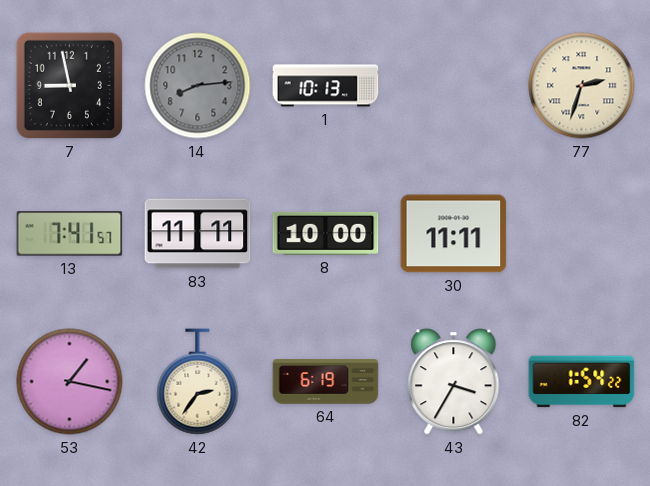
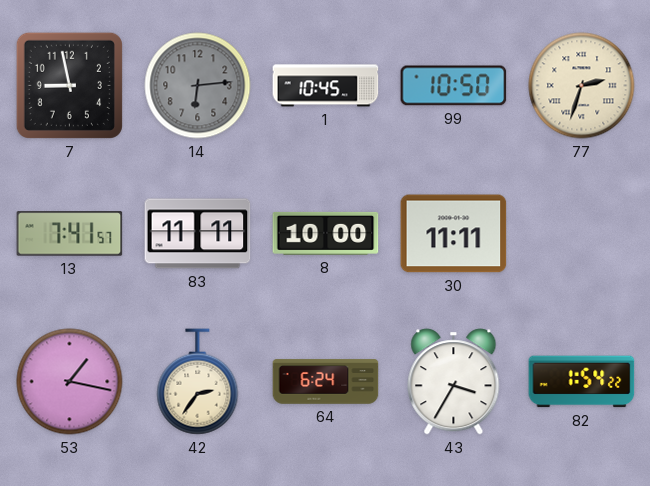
14: 8:14 -> 6:14 (198, 86)
1: 10:13 -> 10:45 (326, 86)
99: none -> 10:50 (454, 86)
64: 6:19 -> 6:24 (326, 382)
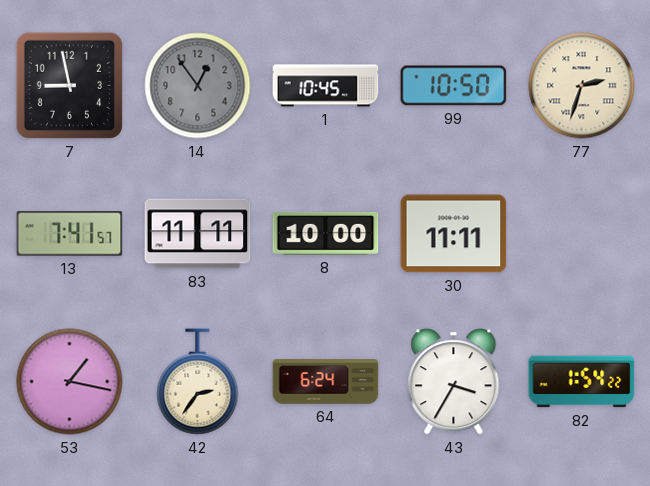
14: 6:14 -> 12:54 (198, 86)
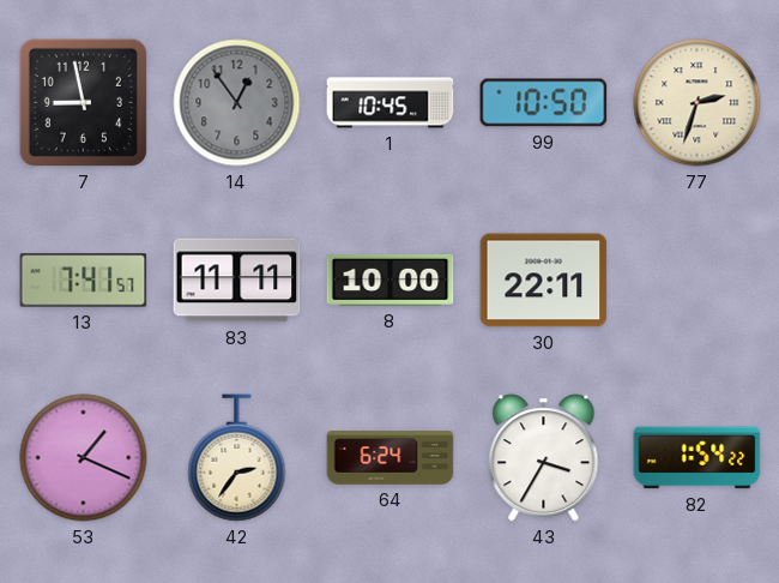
30: 11:11 -> 22:11 (544, 281)
53: 1:17 -> 1:19 (84, 458)
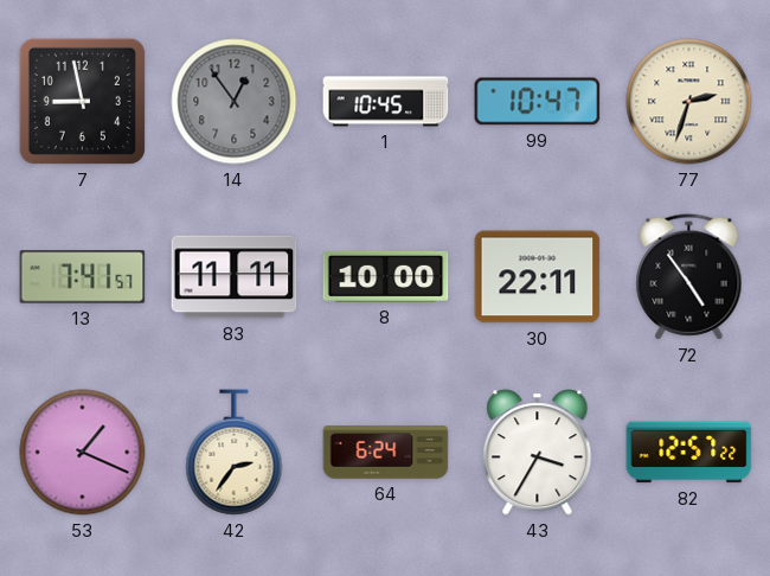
99: 10:50 -> 10:47 (538, 102)
72: none -> 4:54 (689, 277)
82: 1:54 -> 12:57 (689, 453)
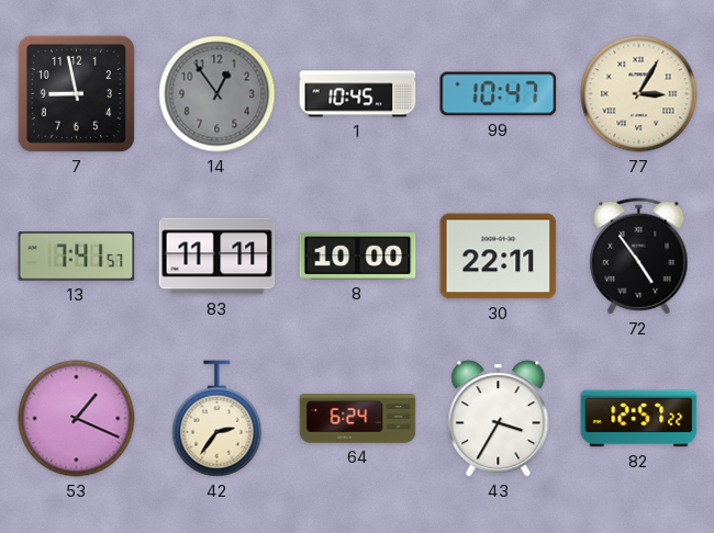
77: 2:33 -> 3:05 (639, 94)
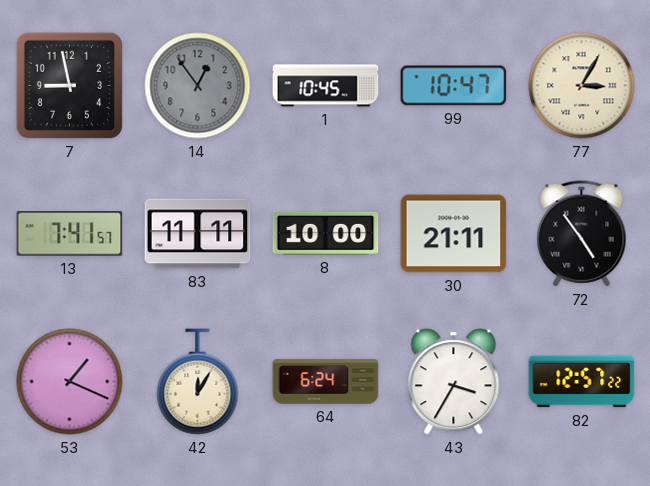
30: 22:11 -> 21:11 (454, 234)
42: 2:36 -> 12:05 (198, 382)
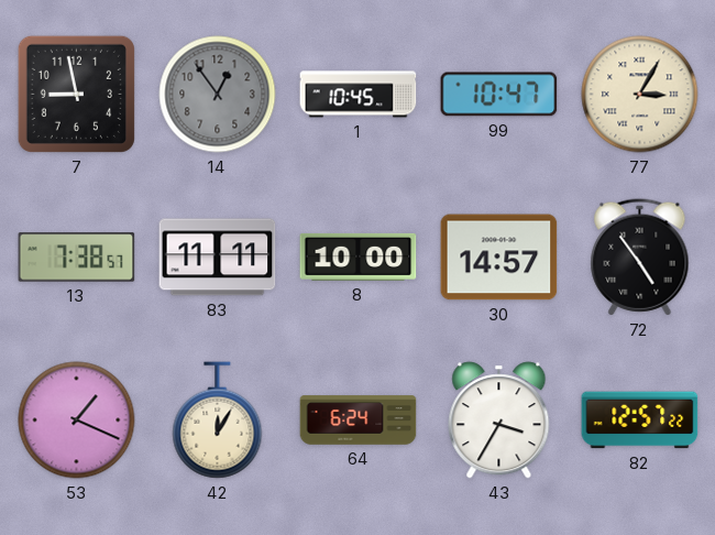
13: 7:41 -> 7:38 (77, 258)
30: 21:11 -> 14:57 (499, 258)
